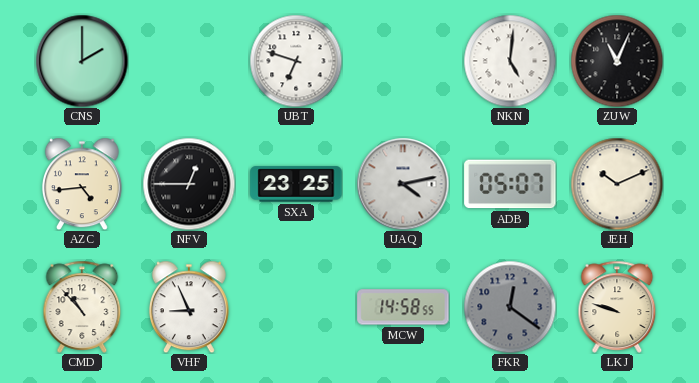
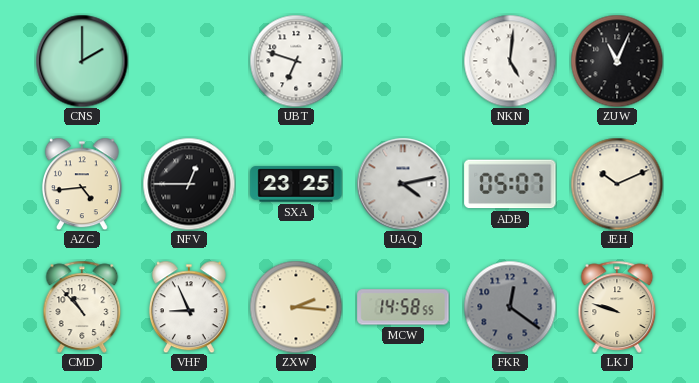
ZXW: none -> 2:16 (296, 307)
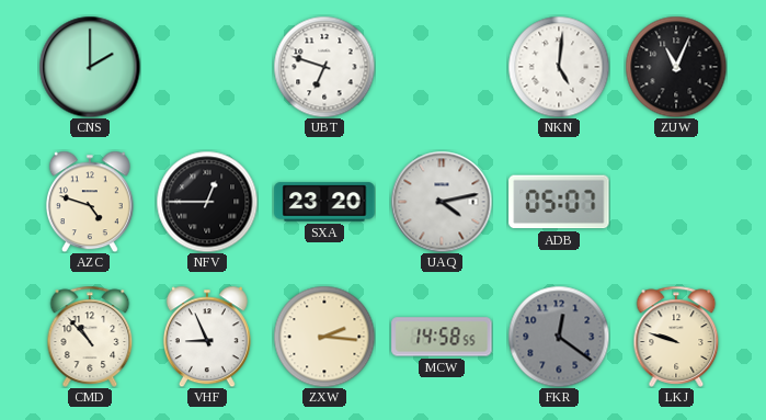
AZC: 4:44 -> 4:48 (90, 202)
SXA: 23:25 -> 23:20 (324, 202)
JEH: 10:11 -> none (617, 184)
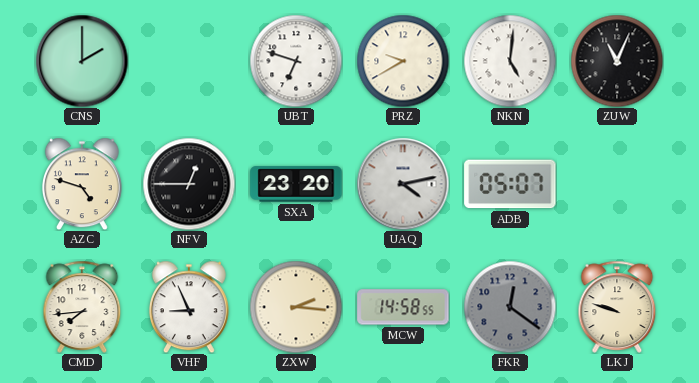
PRZ: none -> 9:40 (403, 61)
CMD: 10:53 -> 7:44 (82, 307)
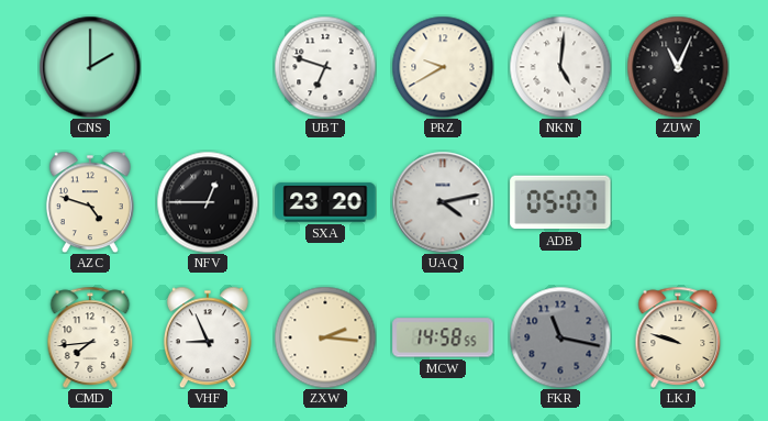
FKR: 12:21 -> 11:17 (560, 337)
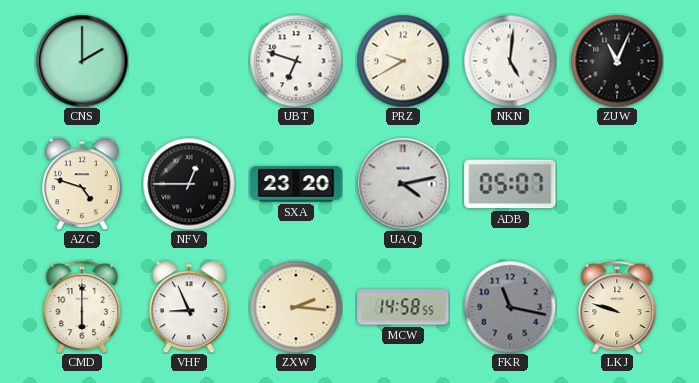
CMD: 7:44 -> 6:00 (82, 307)
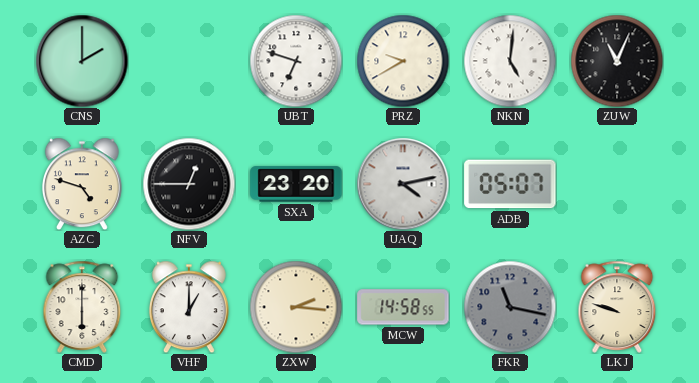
VHF: 8:56 -> 1:00 (189, 307)
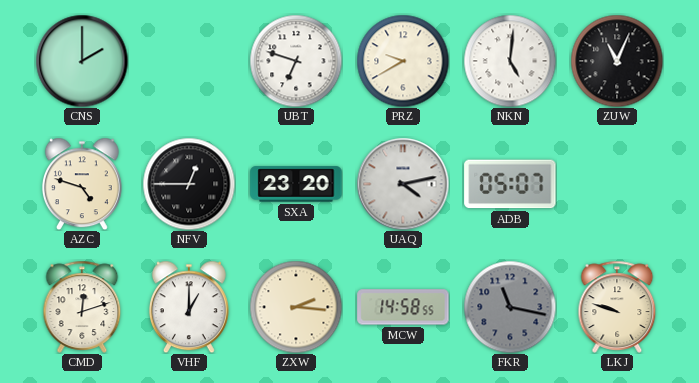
CMD: 6:00 -> 12:12 (82, 307)
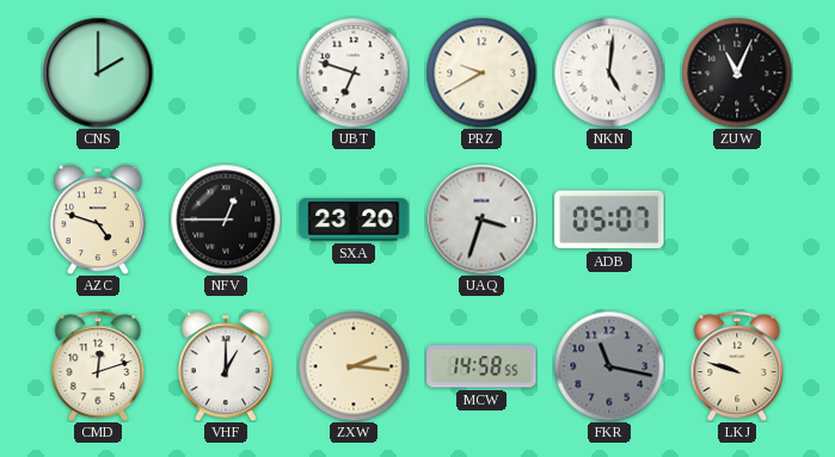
UAQ: 4:13 -> 3:33 (481, 220)
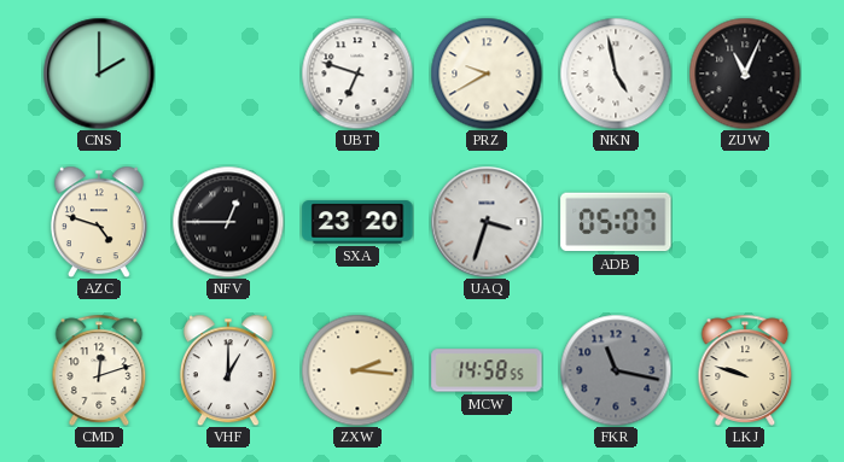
NKN: 5:01 -> 4:58 (616, 74)
